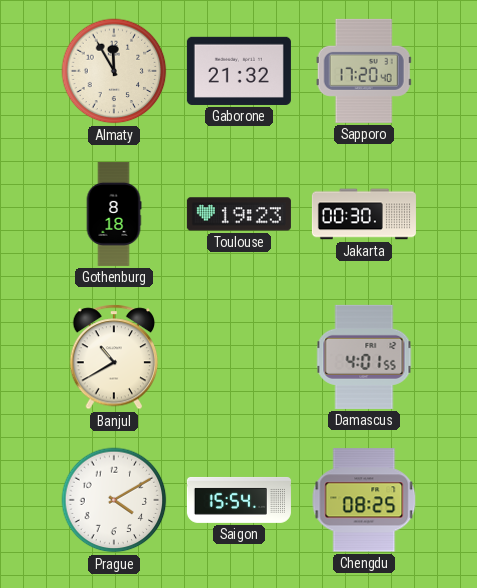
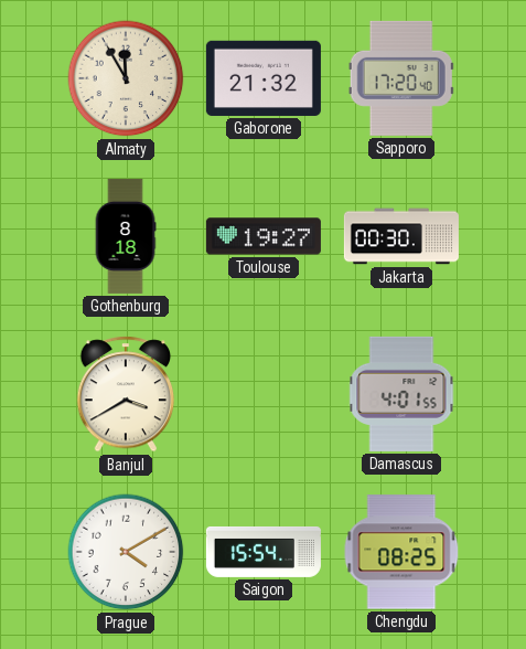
Toulouse: 19:23 -> 19:27 (264, 236)
Banjul: 10:40 -> 3:40 (126, 394)
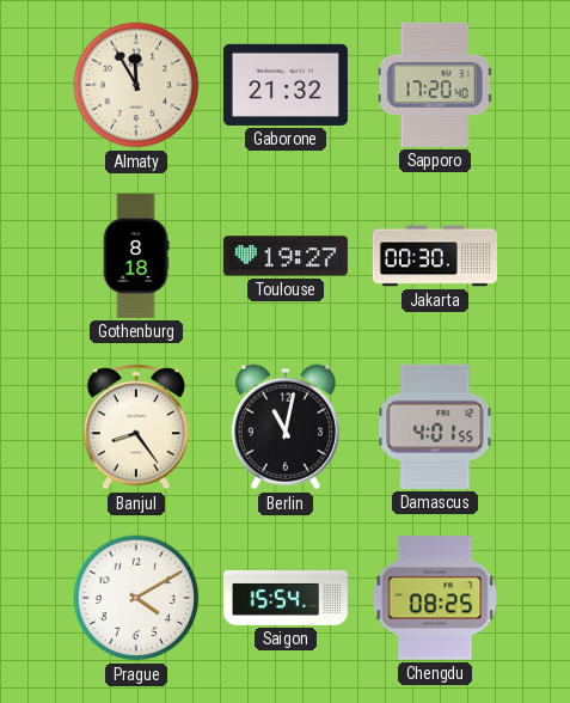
Banjul: 3:40 -> 8:24 (136, 427)
Berlin: none -> 11:02 (286, 427)
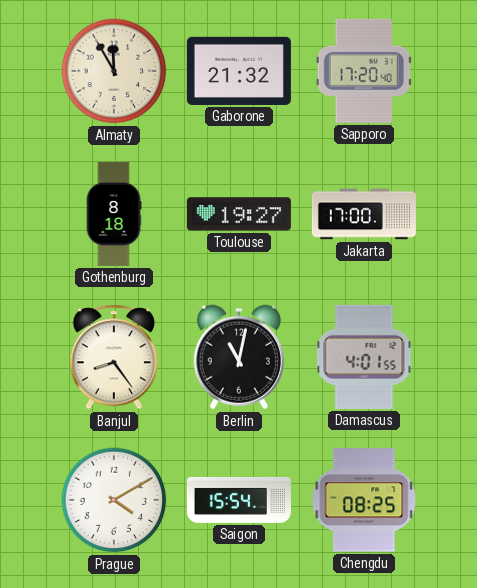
Jakarta: 00:30 -> 17:00 (364, 214)
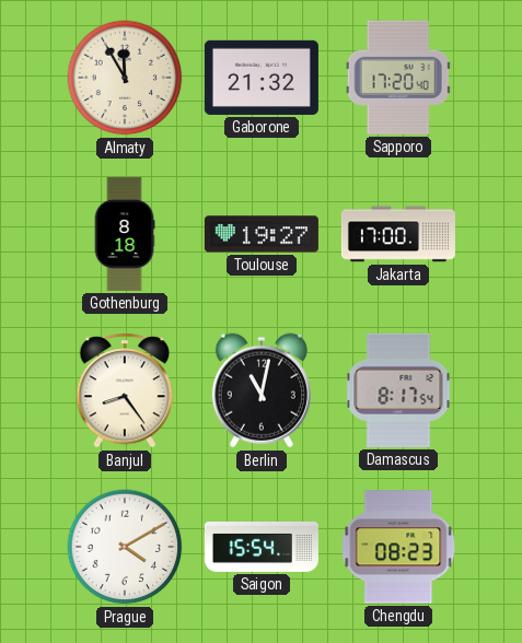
Damascus: 4:01 -> 8:17 (398, 390)
Chengdu: 08:25 -> 08:23 (398, 547)
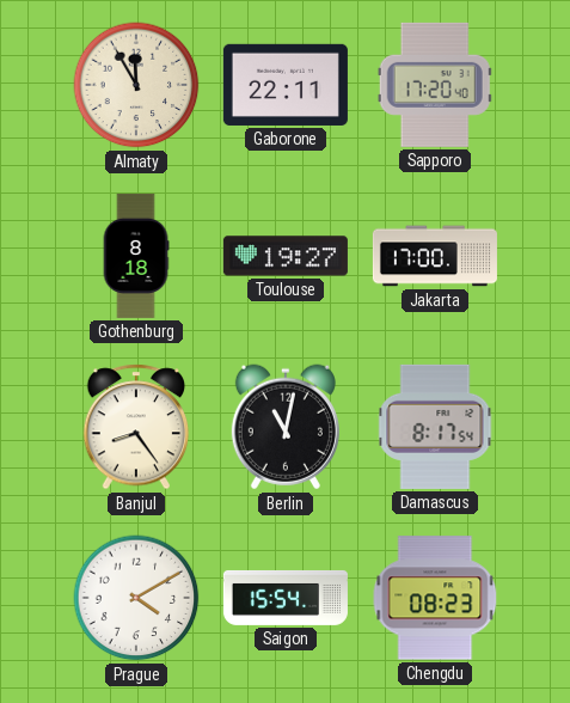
Gaborone: 21:32 -> 22:11 (286, 85)
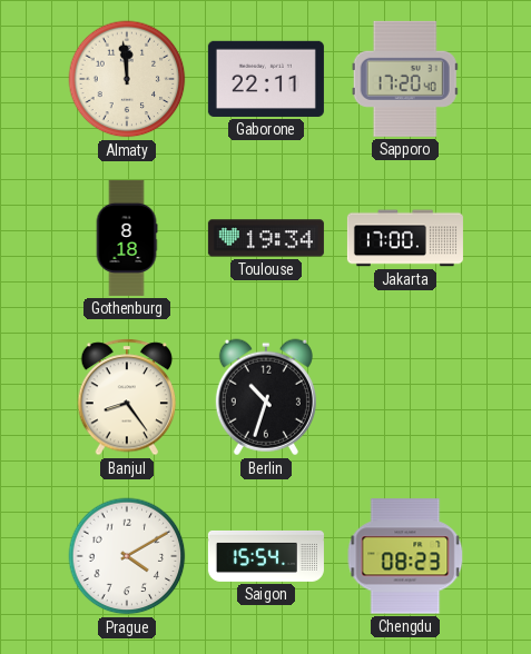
Almaty: 11:55 -> 11:59 (127, 79)
Toulouse: 19:27 -> 19:34 (266, 238)
Berlin: 11:02 -> 10:33 (266, 397)
Damascus: 8:17 -> none (435, 427)
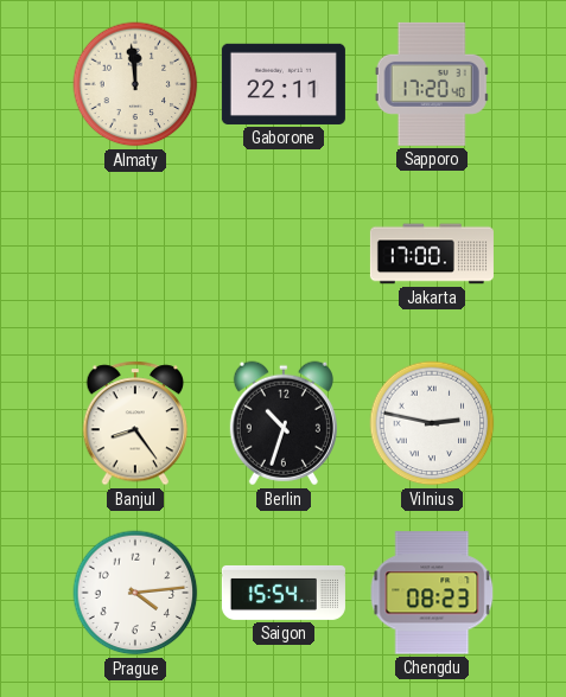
Gothenburg: 8:18 -> none (127, 238)
Toulouse: 19:34 -> none (266, 238)
Vilnius: none -> 2:47 (432, 423)
Prague: 4:10 -> 4:14 (135, 593)
